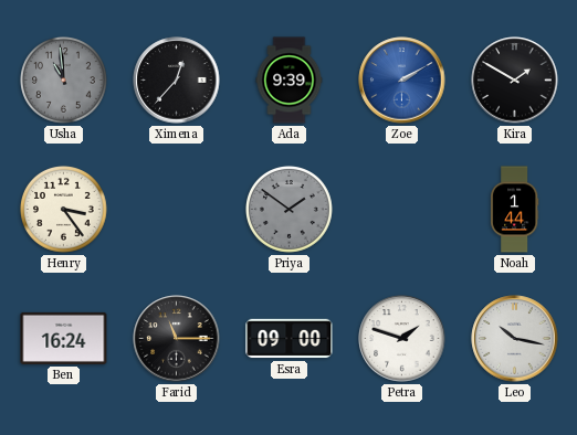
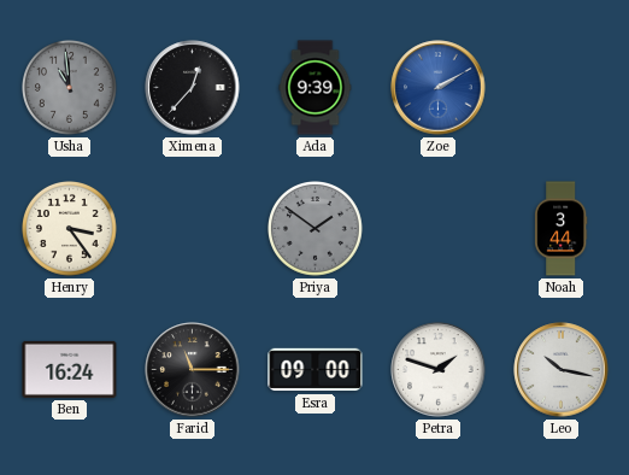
Kira: 1:50 -> none (515, 81)
Noah: 1:44 -> 3:44 (562, 229)
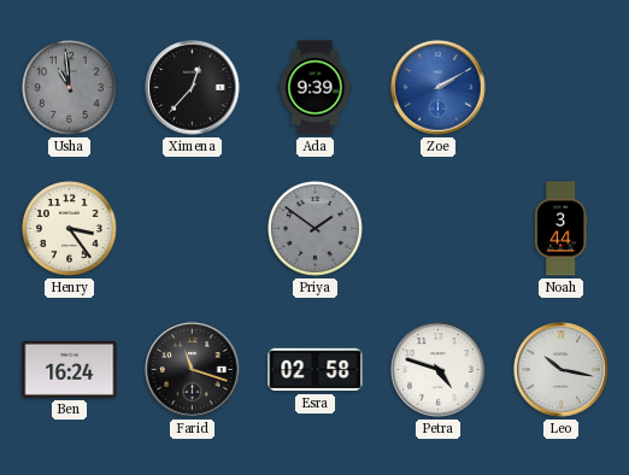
Farid: 11:15 -> 11:18 (193, 370)
Esra: 09:00 -> 02:58 (316, 370)
Petra: 1:48 -> 4:48 (439, 370)
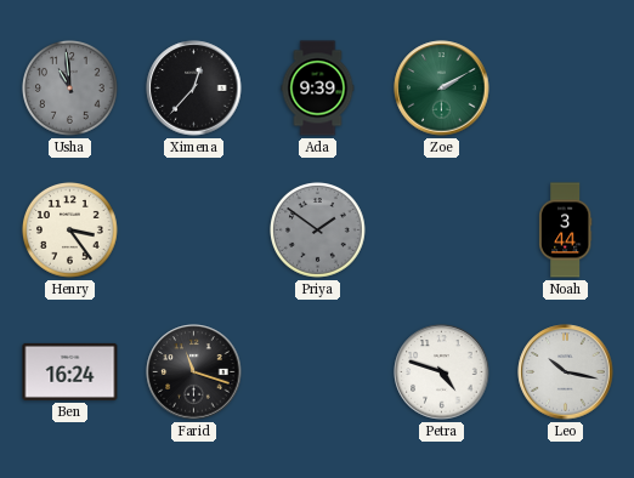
Zoe dial: blue -> green (442, 89)
Esra: 02:58 -> none (316, 370)
